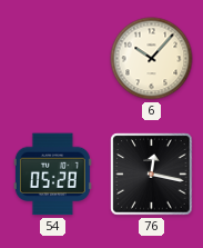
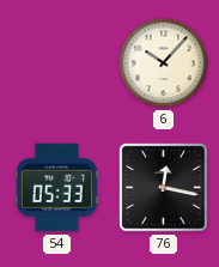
54: 05:28 -> 05:33 (56, 188)
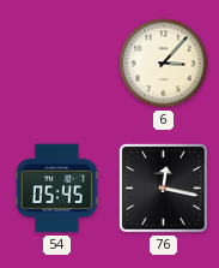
6: 10:07 -> 3:07 (164, 64)
54: 05:33 -> 05:45 (56, 189)
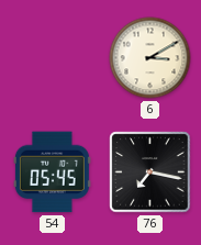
6: 3:07 -> 3:10 (150, 58)
76: 12:17 -> 7:17 (150, 172)
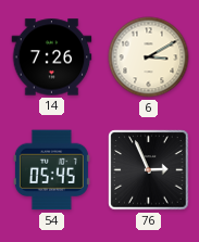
14: none -> 7:26 (52, 58)
76: 7:17 -> 2:56 (149, 170)
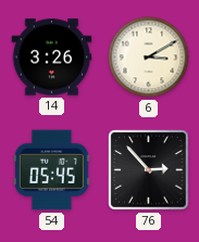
14: 7:26 -> 3:26 (52, 58)
76: 2:56 -> 2:53 (149, 170)
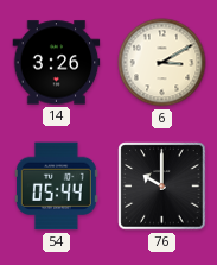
54: 05:45 -> 05:44 (56, 187)
76: 2:53 -> 10:00 (162, 187)
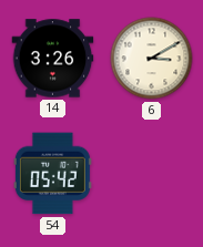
54: 05:44 -> 05:42 (52, 174)
76: 10:00 -> none (162, 187)
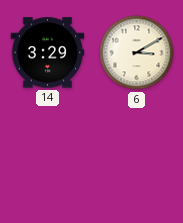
14: 3:26 -> 3:29 (48, 53)
54: 05:42 -> none (52, 174)
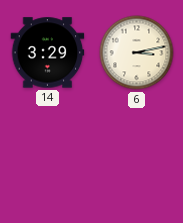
6: 3:10 -> 3:13 (137, 53)
